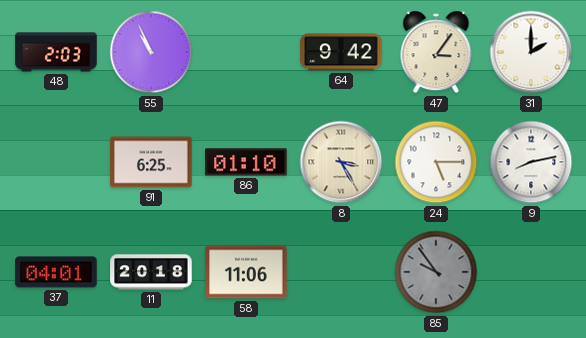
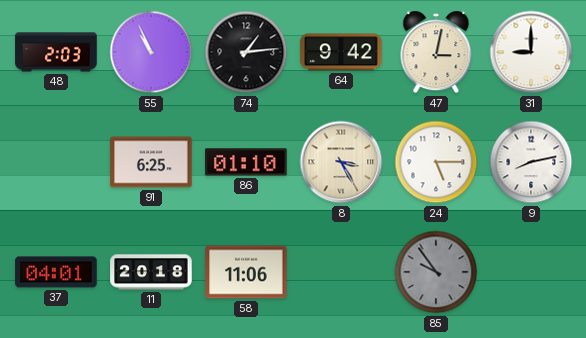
74: none -> 1:14 (246, 52)
47: 3:06 -> 3:02 (436, 52)
31: 2:00 -> 9:00 (531, 52)
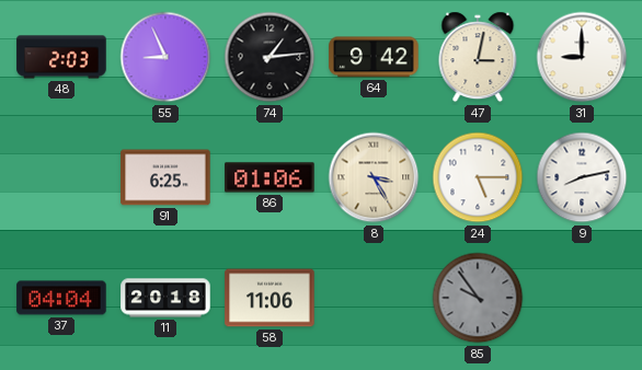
55: 10:56 -> 8:56 (165, 57)
86: 01:10 -> 01:06 (270, 177)
37: 04:01 -> 04:04 (61, 298)
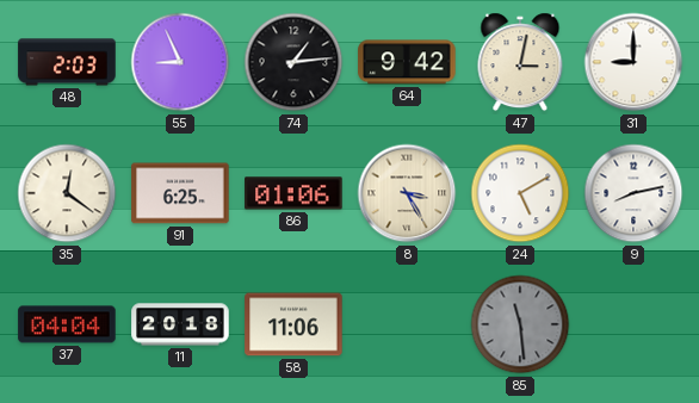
35: none -> 12:21 (67, 193)
24: 5:15 -> 5:10 (520, 193)
85: 9:54 -> 11:29 (520, 324)
